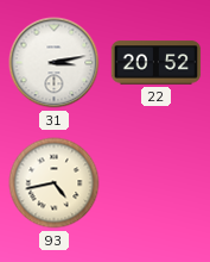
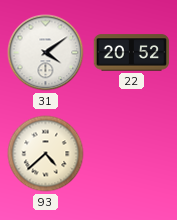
31: 3:13 -> 4:09 (46, 53)
93: 4:43 -> 4:38 (46, 154)
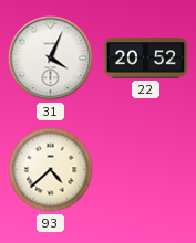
31: 4:09 -> 4:04 (51, 59)
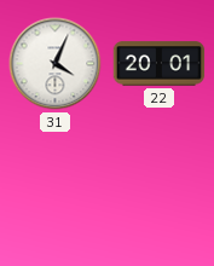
22: 20:52 -> 20:01 (160, 64)
93: 4:38 -> none (51, 170)
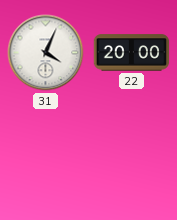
22: 20:01 -> 20:00 (132, 53)
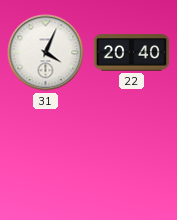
22: 20:00 -> 20:40 (132, 53)
